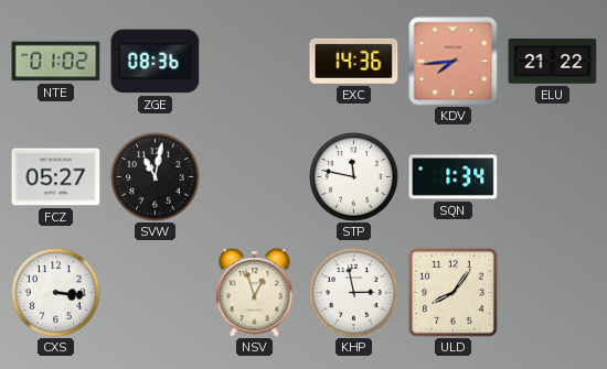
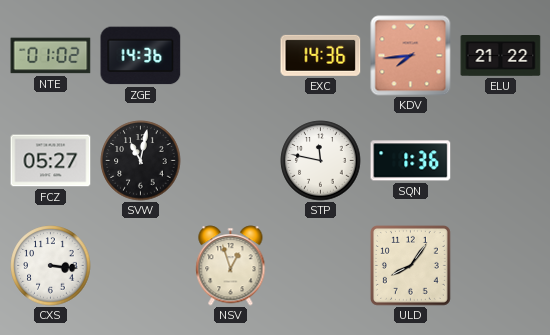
ZGE: 08:36 -> 14:36 (141, 56)
SQN: 1:34 -> 1:36 (411, 161)
KHP: 2:58 -> none (354, 293)
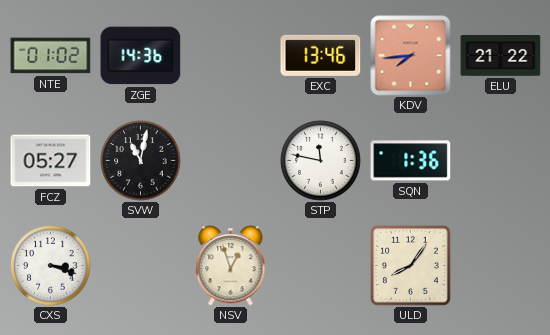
EXC: 14:36 -> 13:46 (321, 55)
CXS: 3:16 -> 3:18 (51, 266)
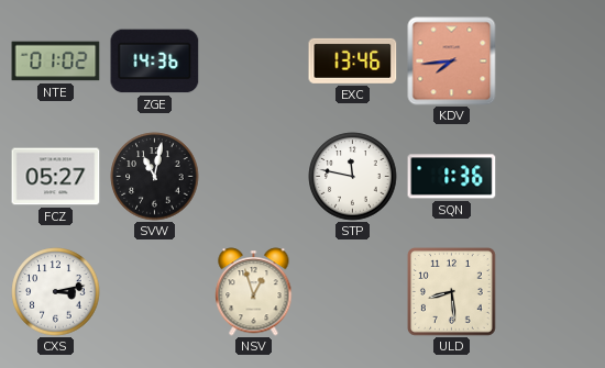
ELU: 21:22 -> none (501, 56)
CXS: 3:18 -> 3:13 (56, 292)
ULD: 8:06 -> 8:29 (451, 291)
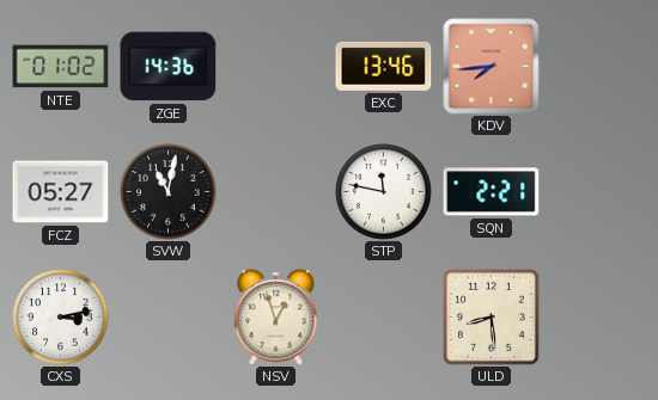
SQN: 1:36 -> 2:21 (492, 192)
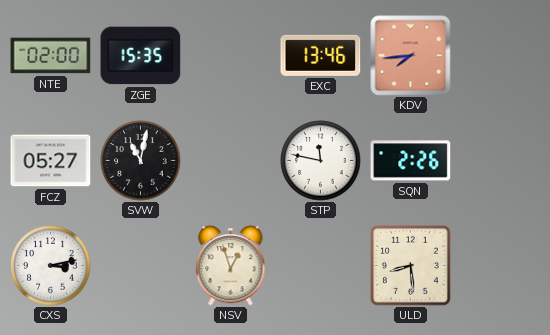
NTE: 01:02 -> 02:00 (51, 56)
ZGE: 14:36 -> 15:35 (141, 56)
SQN: 2:21 -> 2:26 (411, 161)
